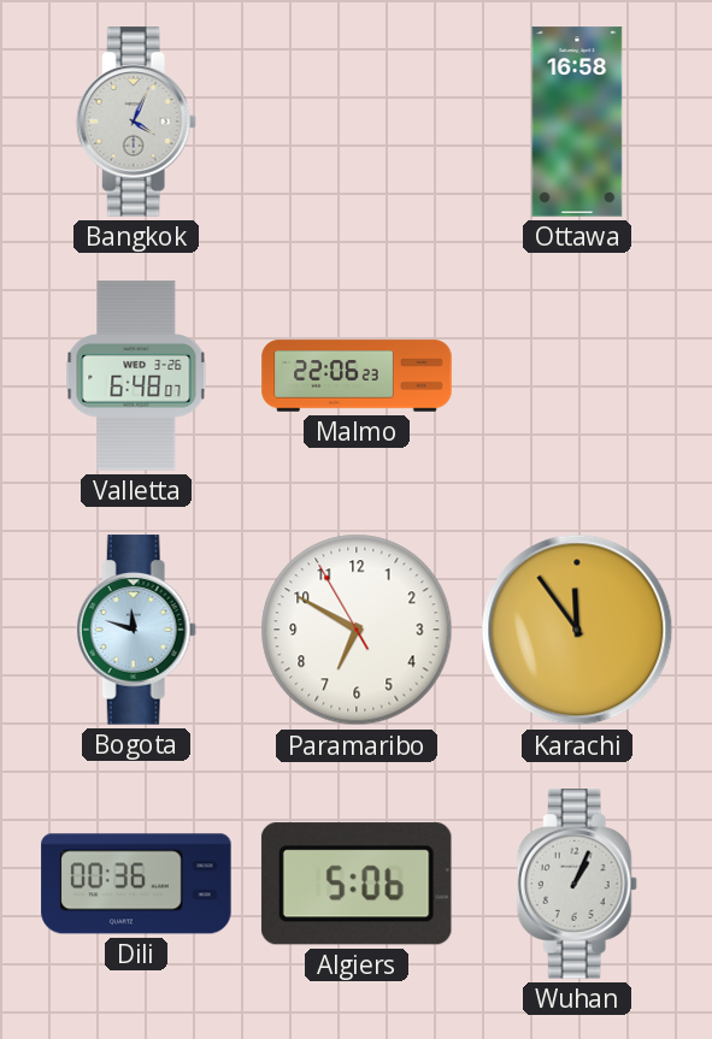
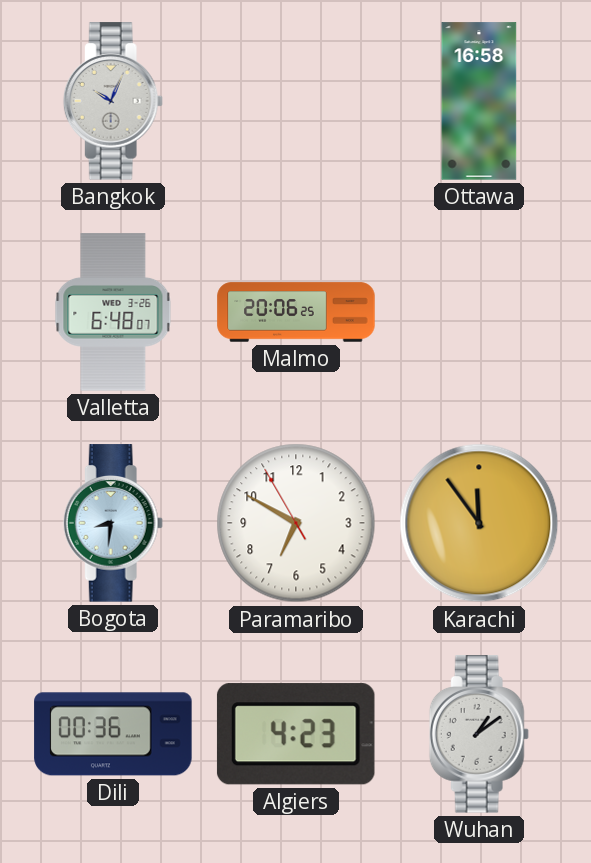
Bangkok: 4:04 -> 10:04 (113, 101)
Malmo: 22:06 -> 20:06 (296, 312)
Bogota: 11:48 -> 8:31 (113, 523)
Algiers: 5:06 -> 4:23 (296, 734)
Wuhan: 1:04 -> 1:09 (479, 734)
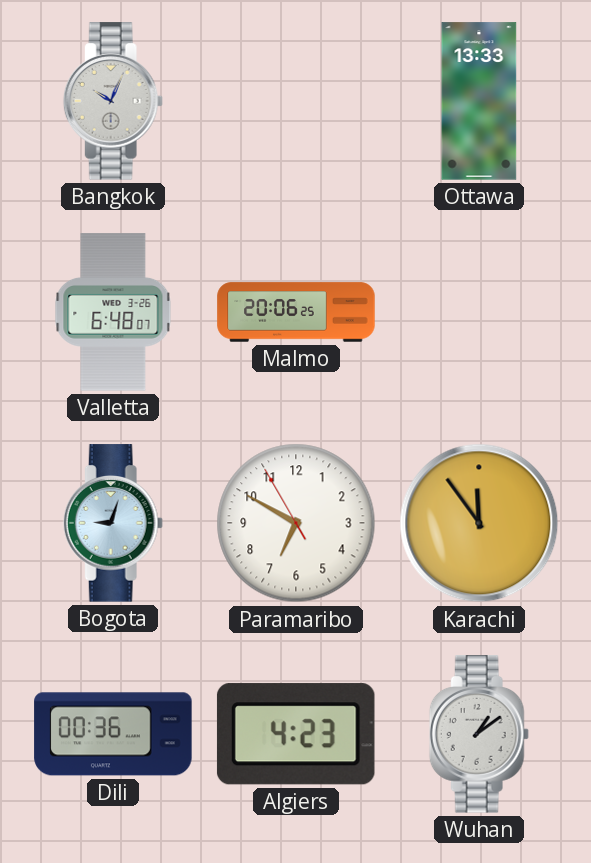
Ottawa: 16:58 -> 13:33 (479, 101)
Bogota: 8:31 -> 9:03 (113, 523)
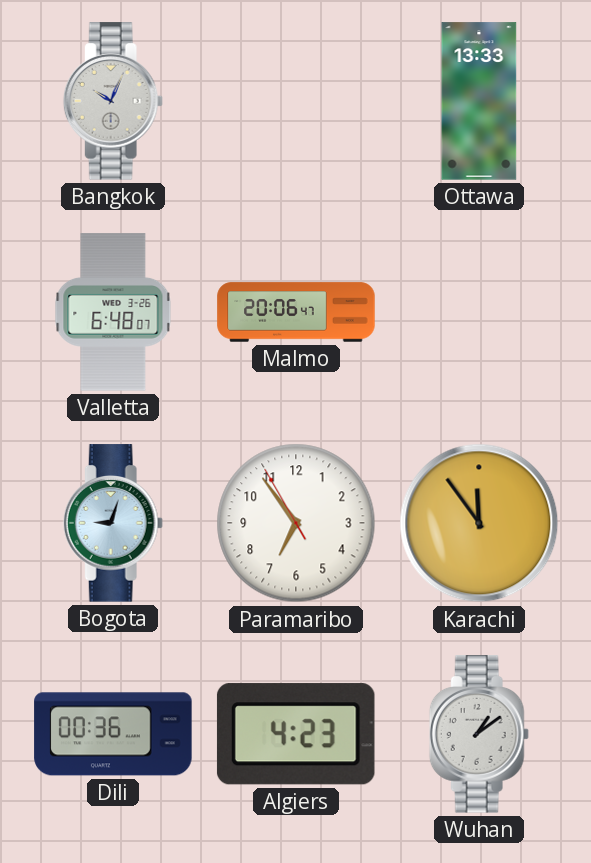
Malmo: 20:06:25 -> 20:06:47 (296, 312)
Paramaribo: 6:49 -> 6:53 (296, 523)
